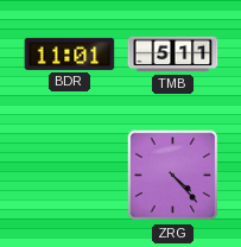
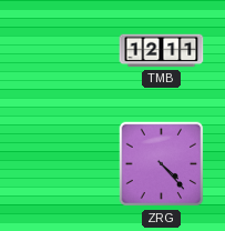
BDR: 11:01 -> none (70, 53)
TMB: 5:11 -> 12:11 (162, 51)
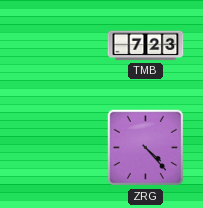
TMB: 12:11 -> 7:23 (146, 46)
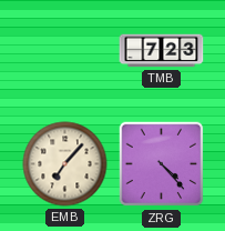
EMB: none -> 7:07 (65, 164)
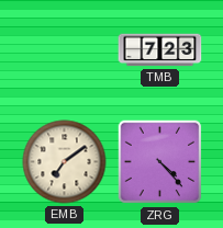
EMB: 7:07 -> 7:09 (65, 162)
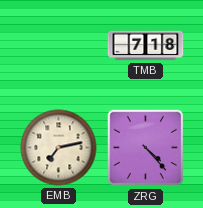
TMB: 7:23 -> 7:18 (146, 46)
EMB: 7:09 -> 7:13 (59, 148)
